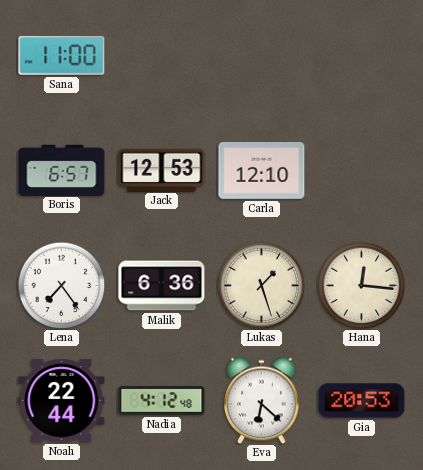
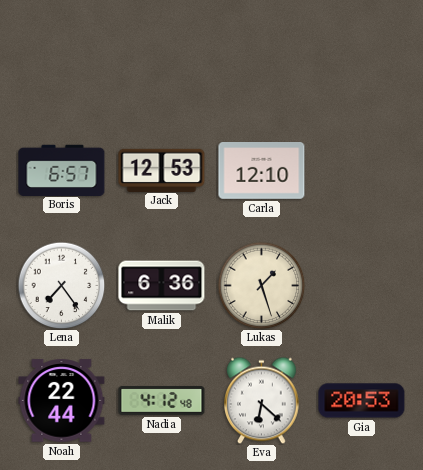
Sana: 11:00 -> none (62, 55)
Hana: 12:16 -> none (361, 285)
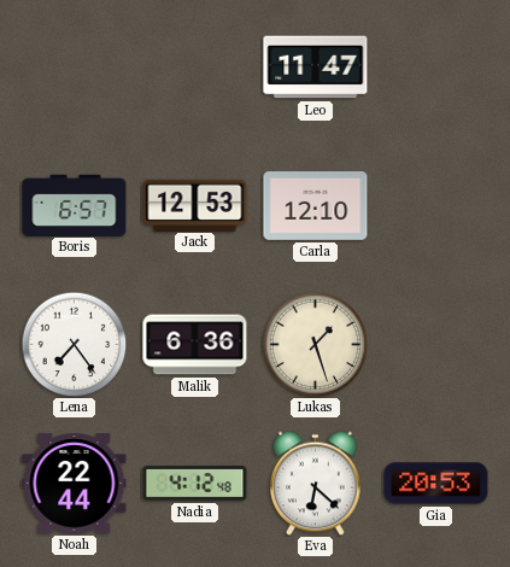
Leo: none -> 11:47 (316, 68)
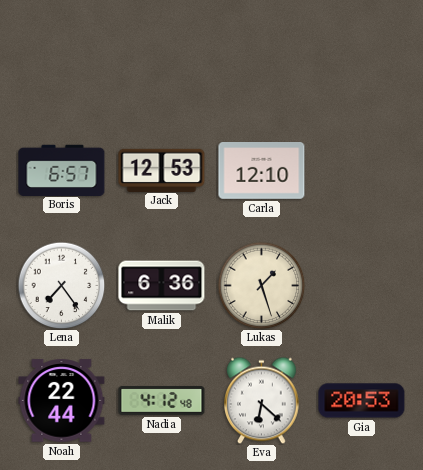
Leo: 11:47 -> none (316, 68)
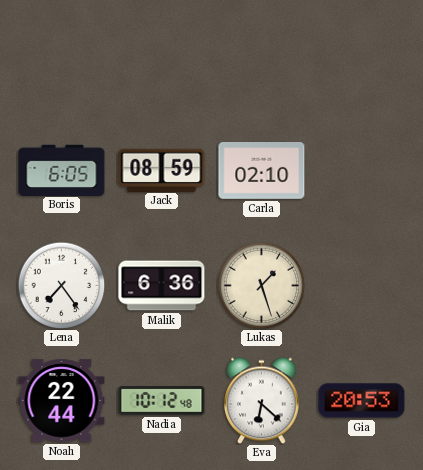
Boris: 6:57 -> 6:05 (62, 170)
Jack: 12:53 -> 08:59 (162, 170)
Carla: 12:10 -> 02:10 (262, 171)
Nadia: 4:12 -> 10:12 (162, 401)
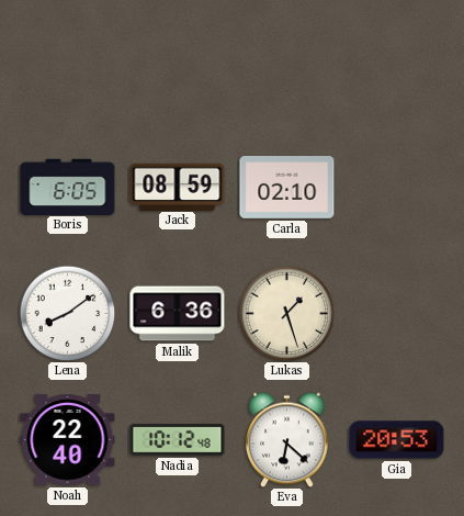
Lena: 7:24 -> 8:09 (67, 313)
Noah: 22:44 -> 22:40 (68, 440)
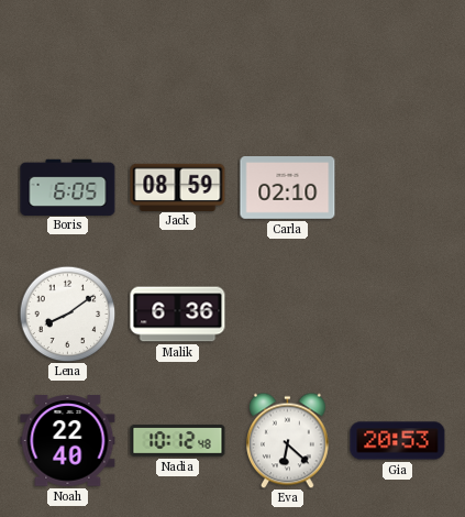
Lukas: 1:27 -> none (286, 313)
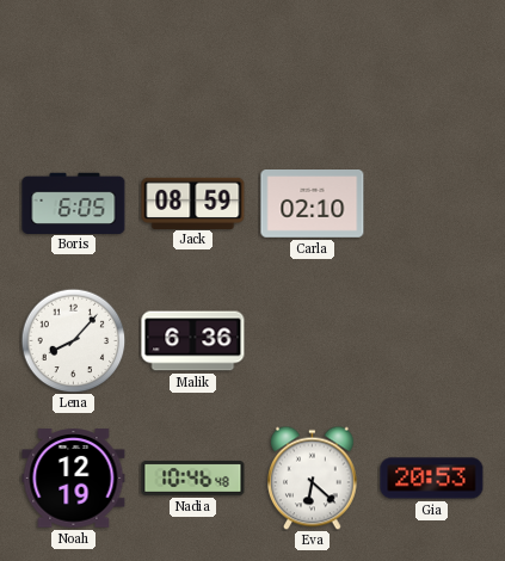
Lena: 8:09 -> 8:07 (73, 340)
Noah: 22:40 -> 12:19 (74, 479)
Nadia: 10:12 -> 10:46 (193, 479)
